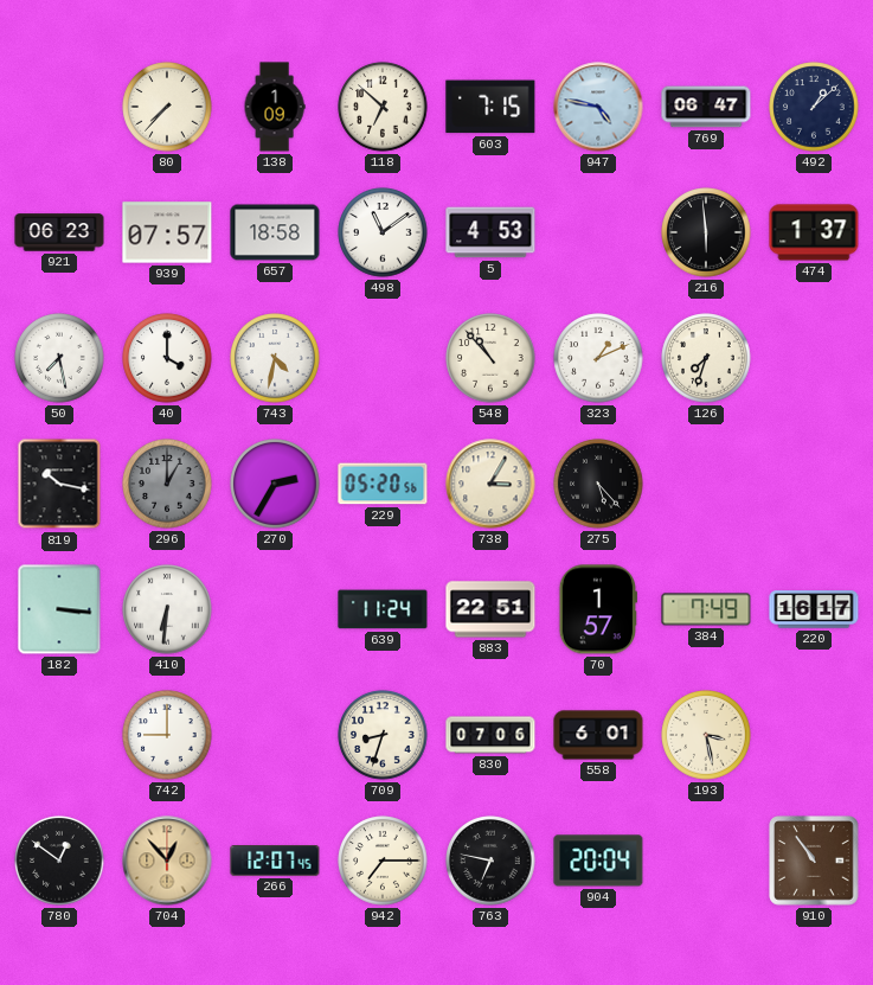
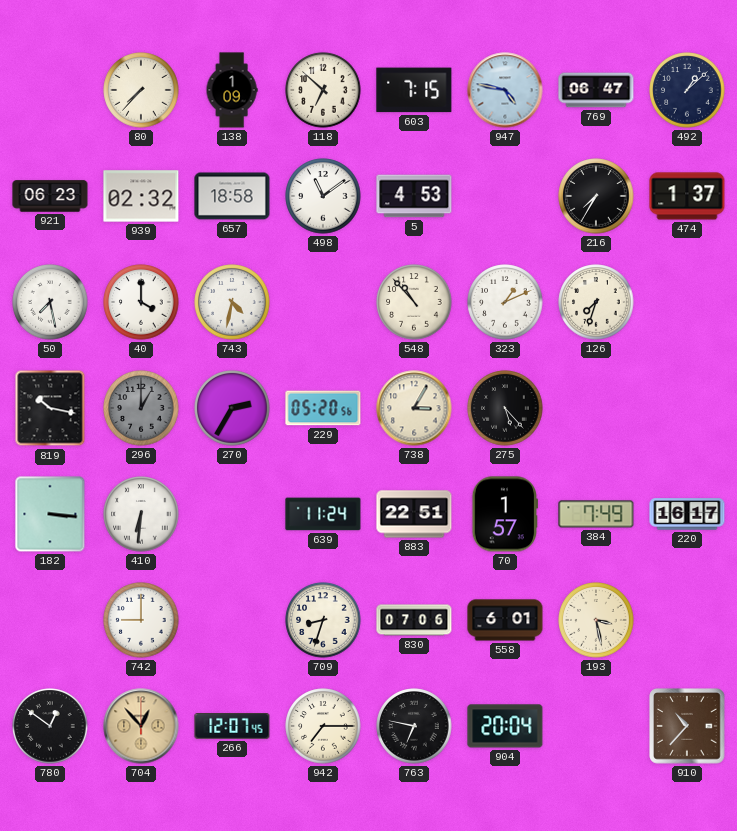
939: 07:57 -> 02:32 (141, 196)
216: 5:59 -> 7:35 (596, 196)
910: 10:54 -> 10:37 (687, 726)
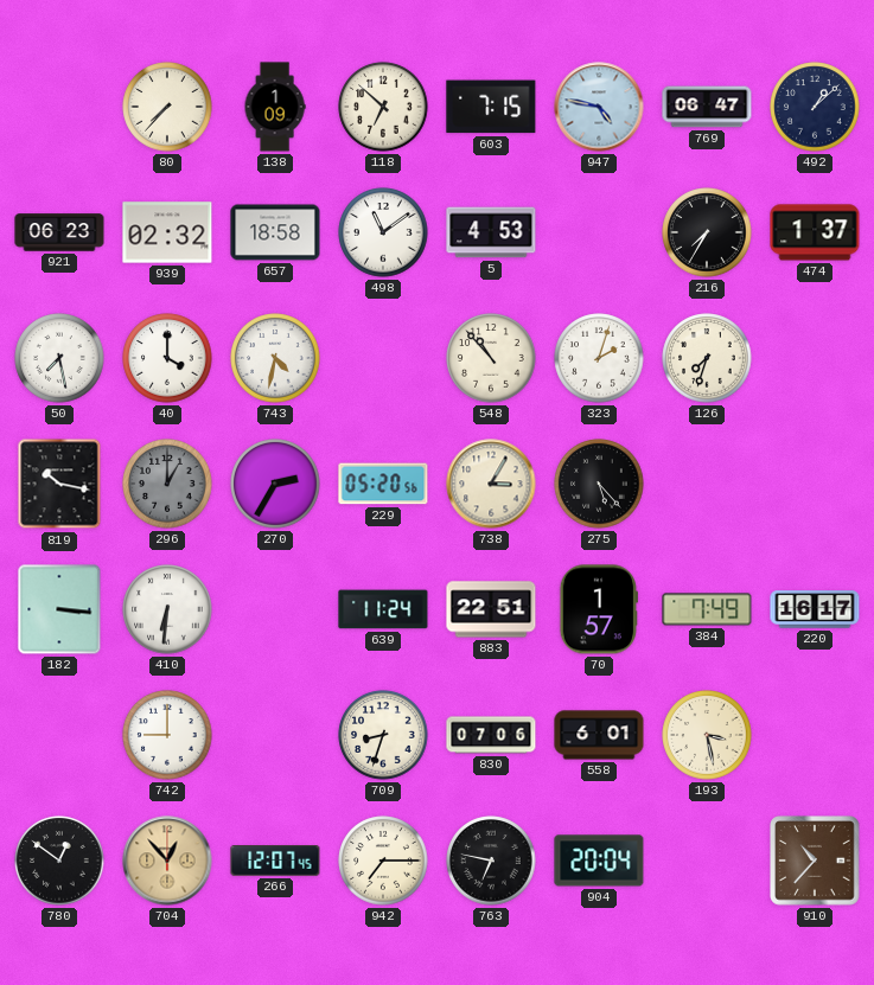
323: 1:11 -> 2:03 (599, 358)
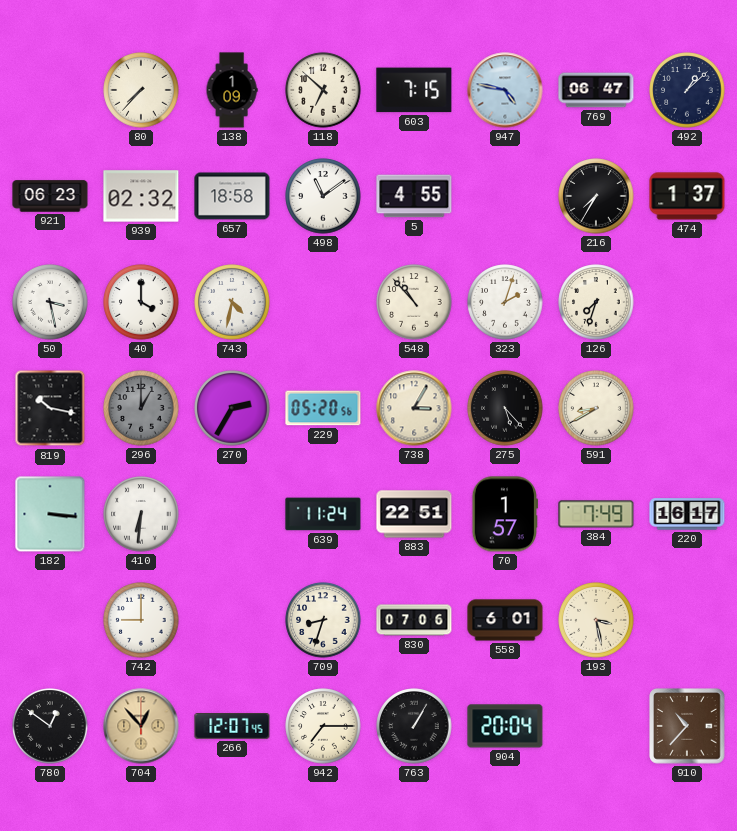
5: 4:53 -> 4:55 (414, 196)
50: 7:28 -> 3:28 (50, 302)
591: none -> 8:40 (596, 408)
763: 6:47 -> 1:05 (414, 726)
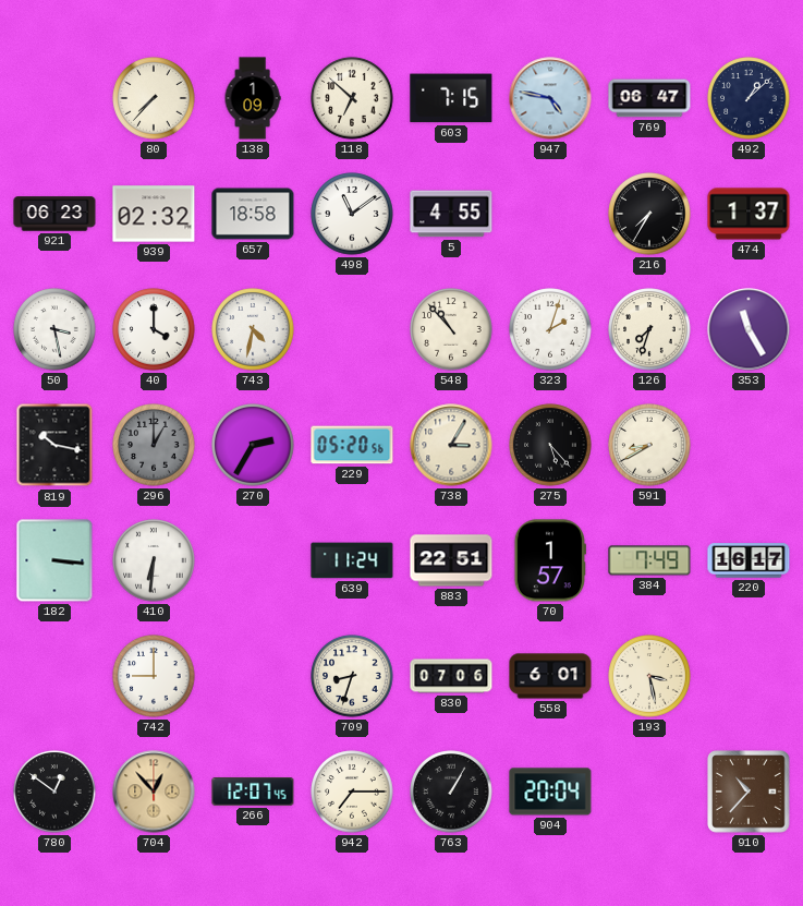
353: none -> 11:25 (749, 329)
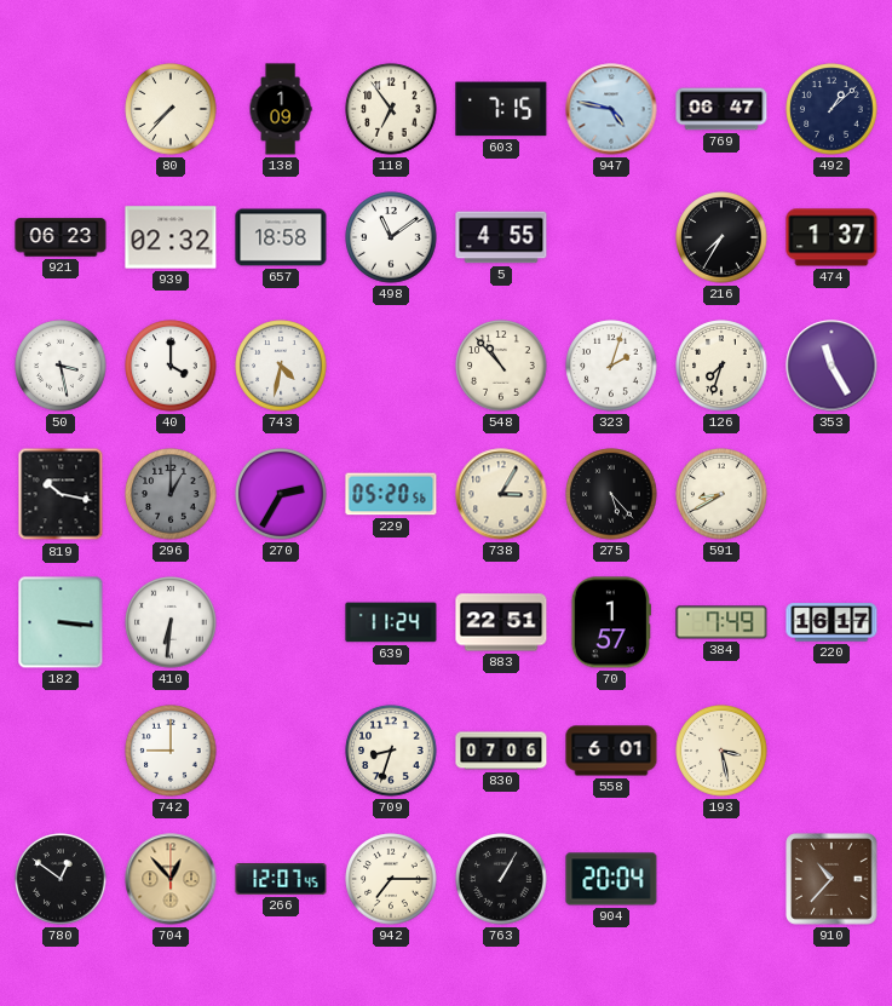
118: 6:52 -> 6:54 (391, 109)
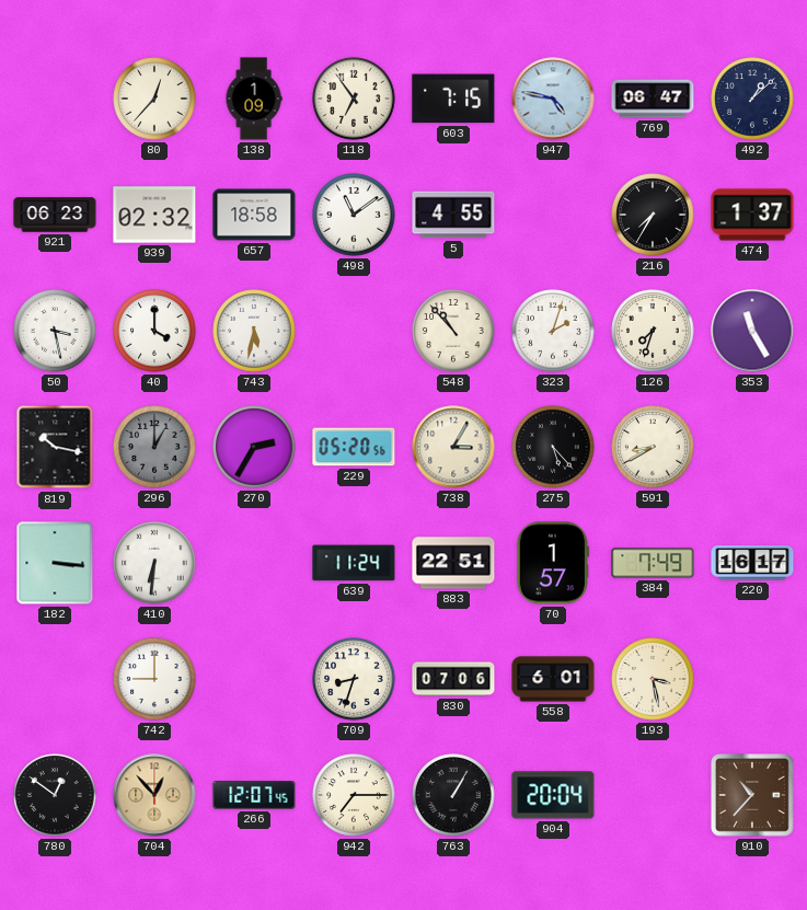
80: 7:37 -> 12:37 (154, 99)
743: 4:32 -> 5:32 (254, 331)
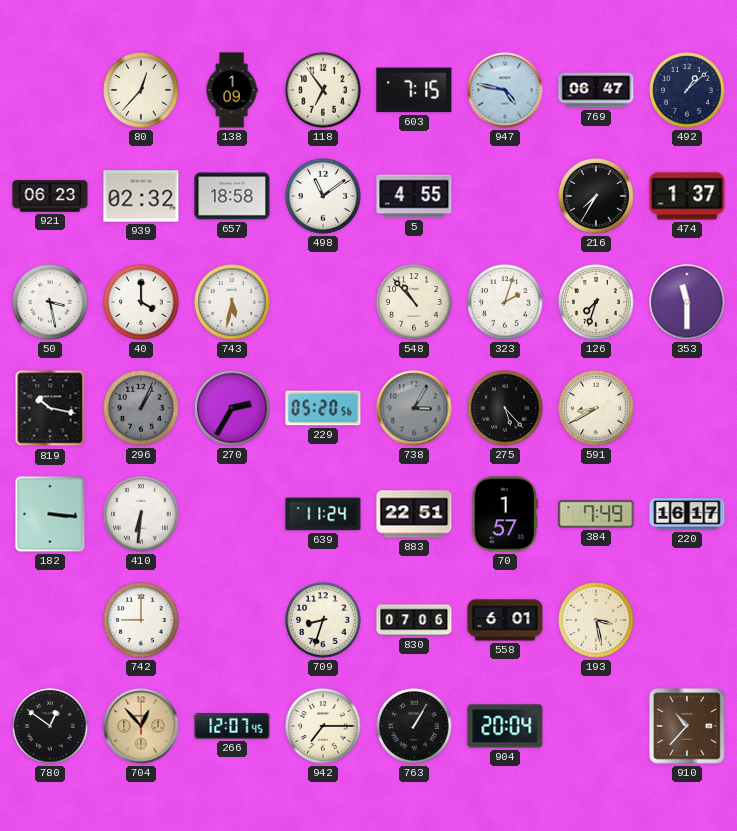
353: 11:25 -> 11:30 (687, 302)
296: 1:00 -> 1:04 (141, 408)
738 dial: cream -> grey (414, 408)
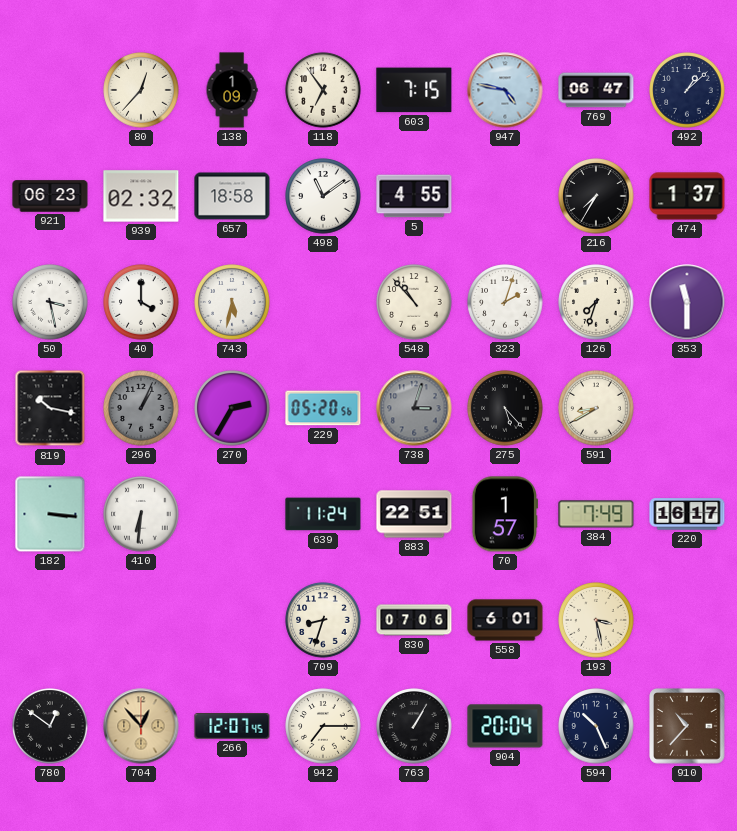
738: 3:05 -> 3:03 (414, 408)
742: 9:00 -> none (141, 620)
594: none -> 10:26 (596, 726)
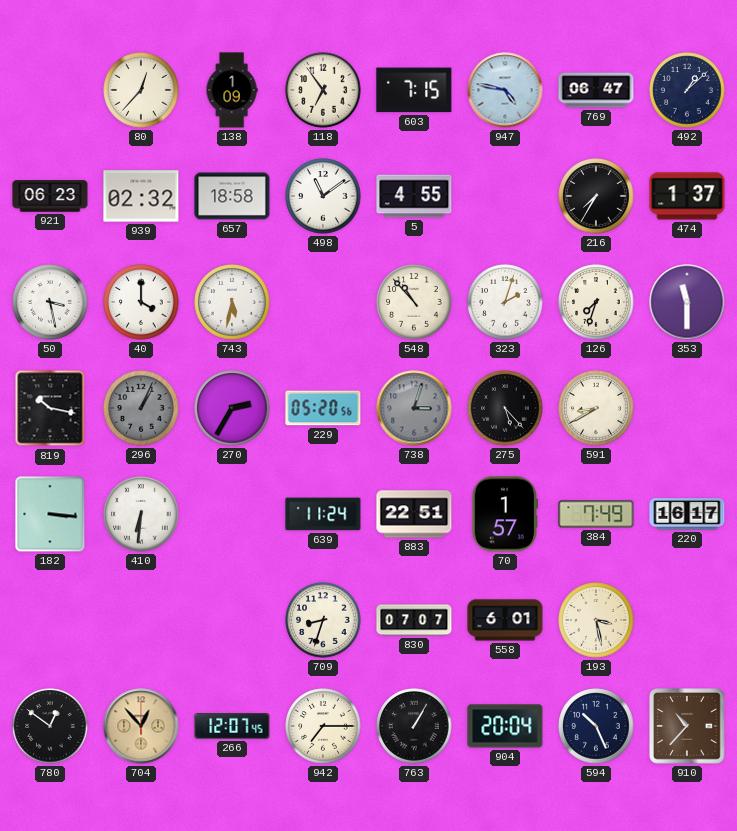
830: 07:06 -> 07:07 (414, 620)
